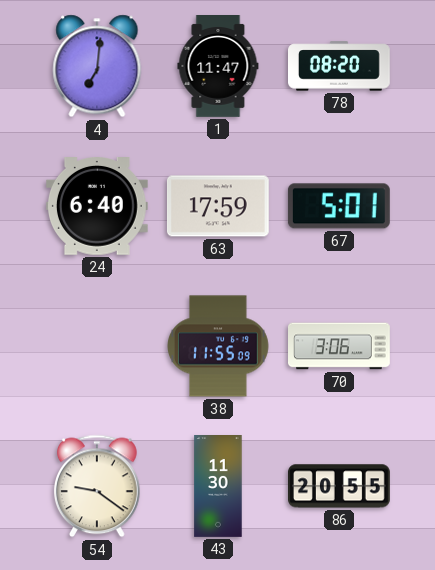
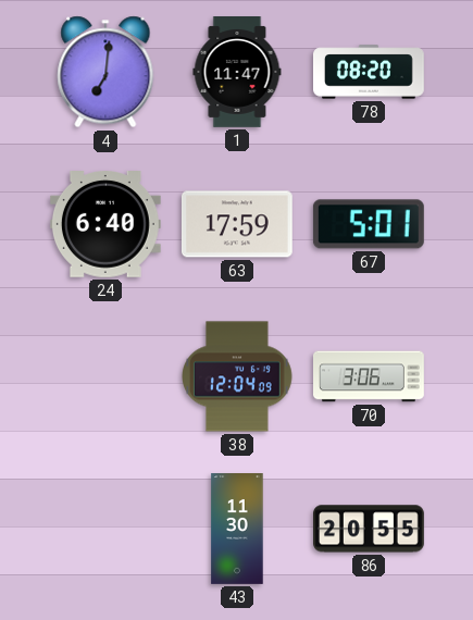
38: 11:55 -> 12:04 (238, 376)
54: 9:21 -> none (97, 486)
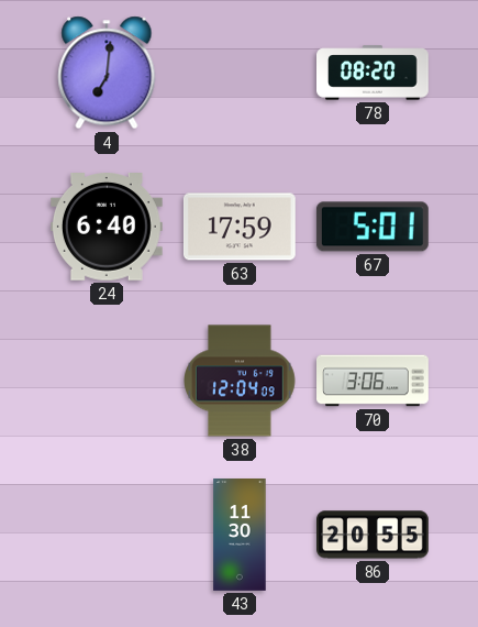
1: 11:47 -> none (237, 73)
